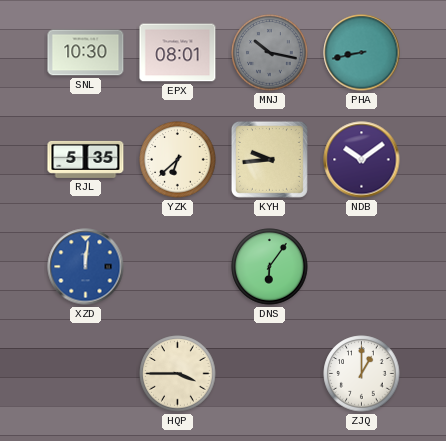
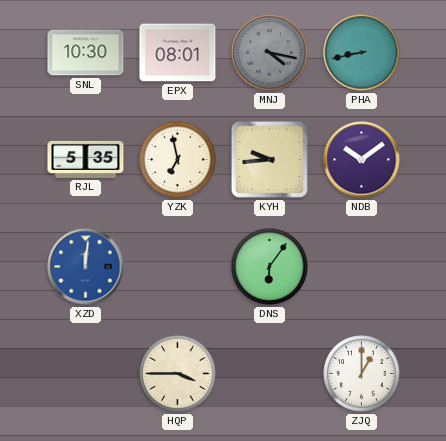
MNJ: 10:17 -> 4:17 (270, 53)
YZK: 6:38 -> 6:58 (178, 160)
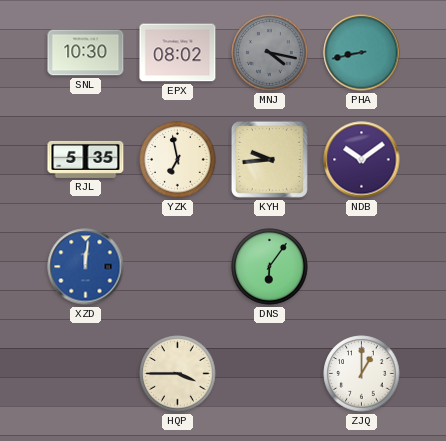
EPX: 08:01 -> 08:02 (178, 53)
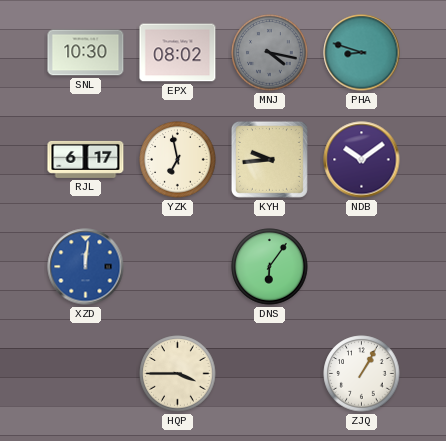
PHA: 8:43 -> 8:48 (362, 53)
RJL: 5:35 -> 6:17 (86, 159)
ZJQ: 1:00 -> 1:05 (362, 374)
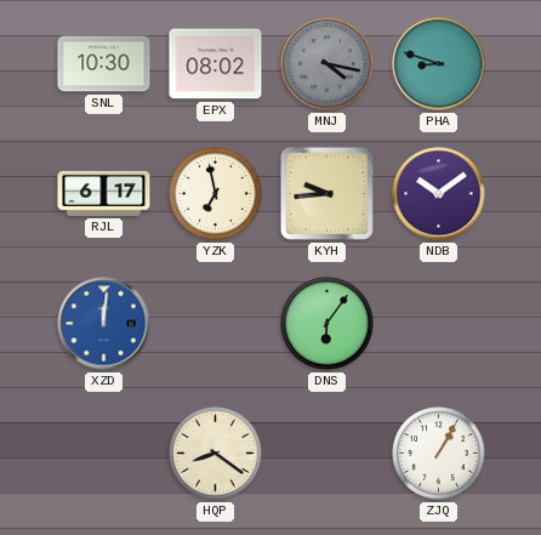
HQP: 3:45 -> 8:21 (216, 454)
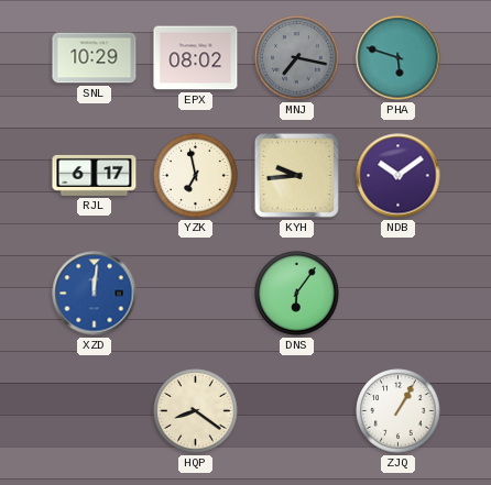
SNL: 10:30 -> 10:29 (95, 58)
MNJ: 4:17 -> 7:17 (297, 58)
PHA: 8:48 -> 5:48 (399, 58)
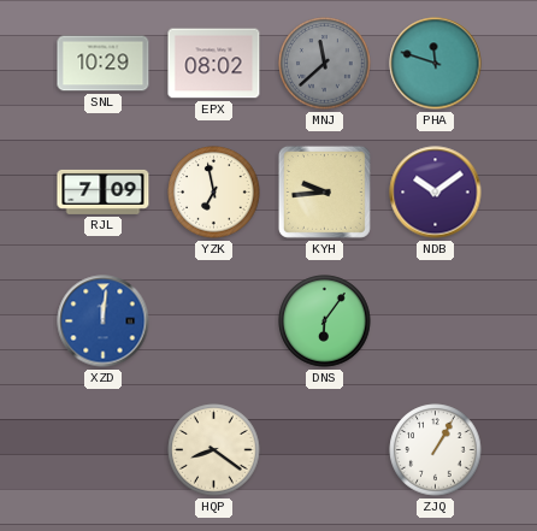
MNJ: 7:17 -> 11:38 (325, 64)
PHA: 5:48 -> 11:48 (436, 64)
RJL: 6:17 -> 7:09 (104, 191)
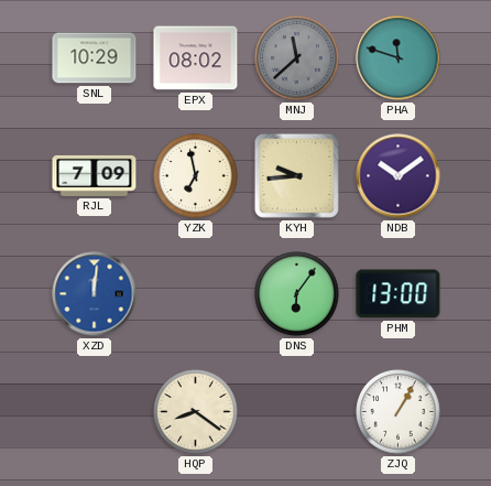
PHM: none -> 13:00 (399, 294)
